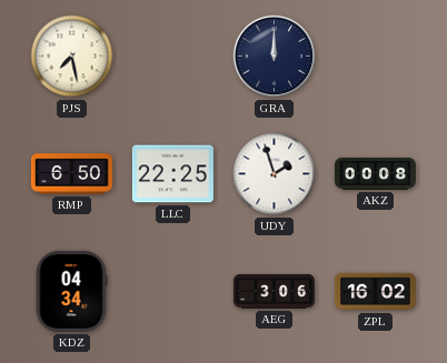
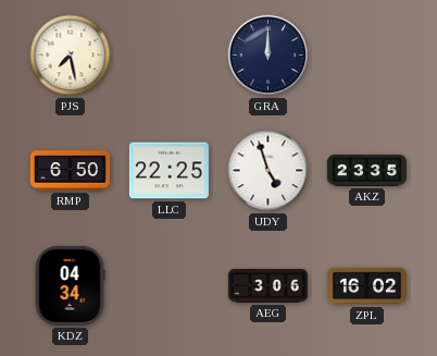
UDY: 1:57 -> 4:57 (269, 171)
AKZ: 00:08 -> 23:35 (366, 170)
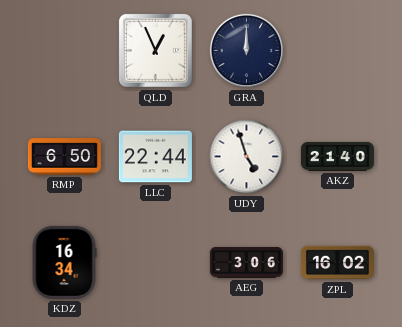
PJS: 7:28 -> none (71, 56)
QLD: none -> 12:56 (155, 50)
LLC: 22:25 -> 22:44 (155, 157)
AKZ: 23:35 -> 21:40 (337, 156)
KDZ: 04:34 -> 16:34 (64, 262)
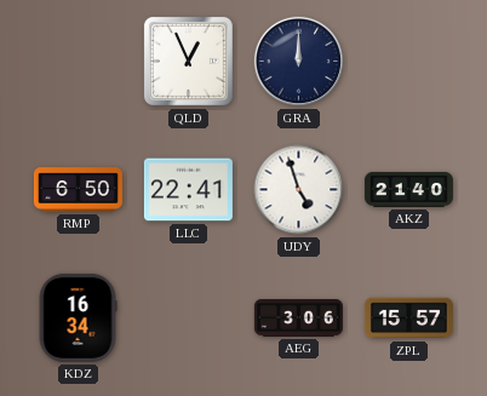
LLC: 22:44 -> 22:41 (188, 190)
ZPL: 16:02 -> 15:57 (408, 318)
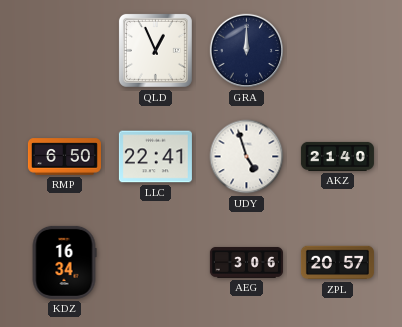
ZPL: 15:57 -> 20:57 (337, 263)
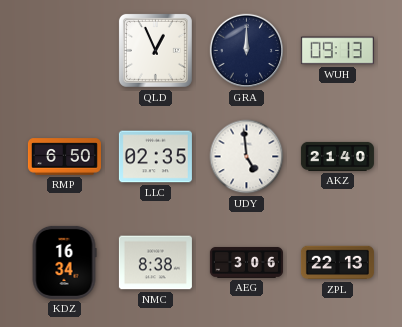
WUH: none -> 09:13 (337, 51)
LLC: 22:41 -> 02:35 (155, 157)
UDY: 4:57 -> 4:59 (247, 157)
NMC: none -> 8:38 (155, 263)
ZPL: 20:57 -> 22:13 (337, 263)
